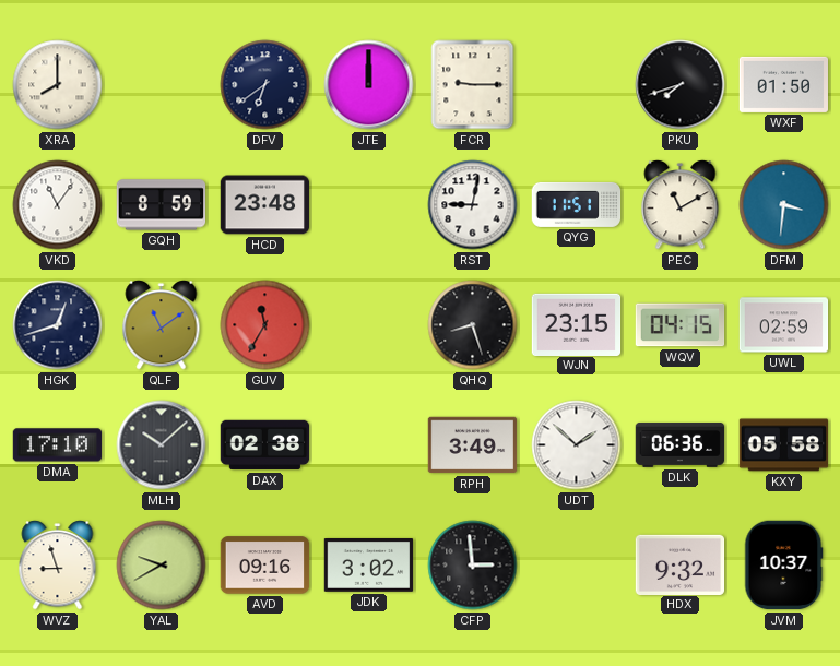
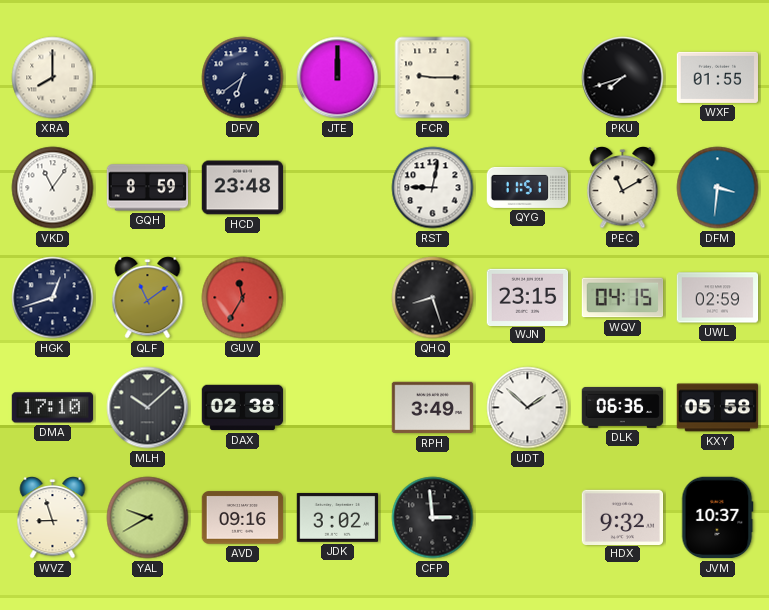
WXF: 01:50 -> 01:55 (718, 77)
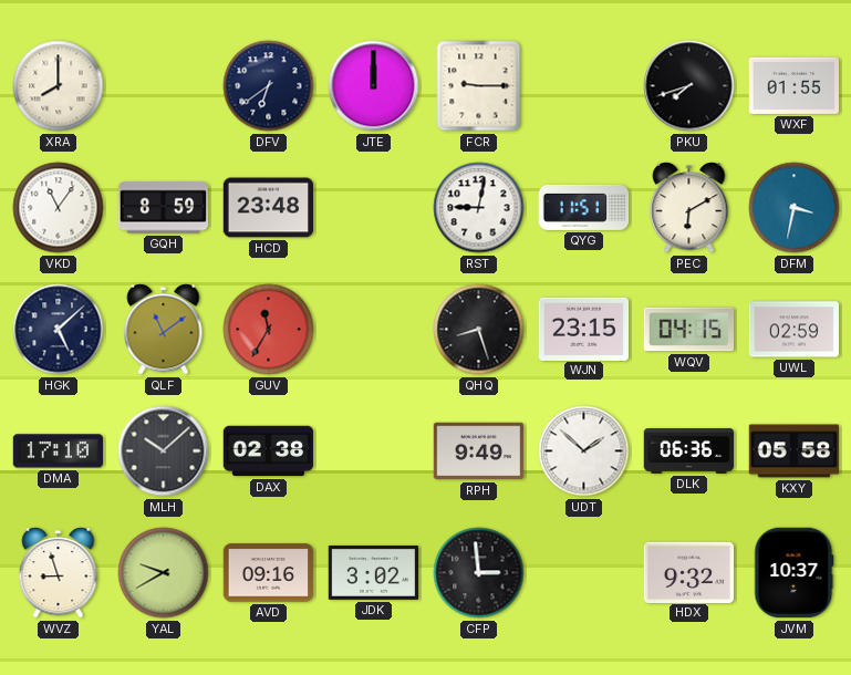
PEC: 11:10 -> 6:10 (689, 208)
DFM: 3:31 -> 3:32 (795, 208)
HGK: 12:42 -> 5:08 (59, 330)
RPH: 3:49 -> 9:49 (479, 451)
